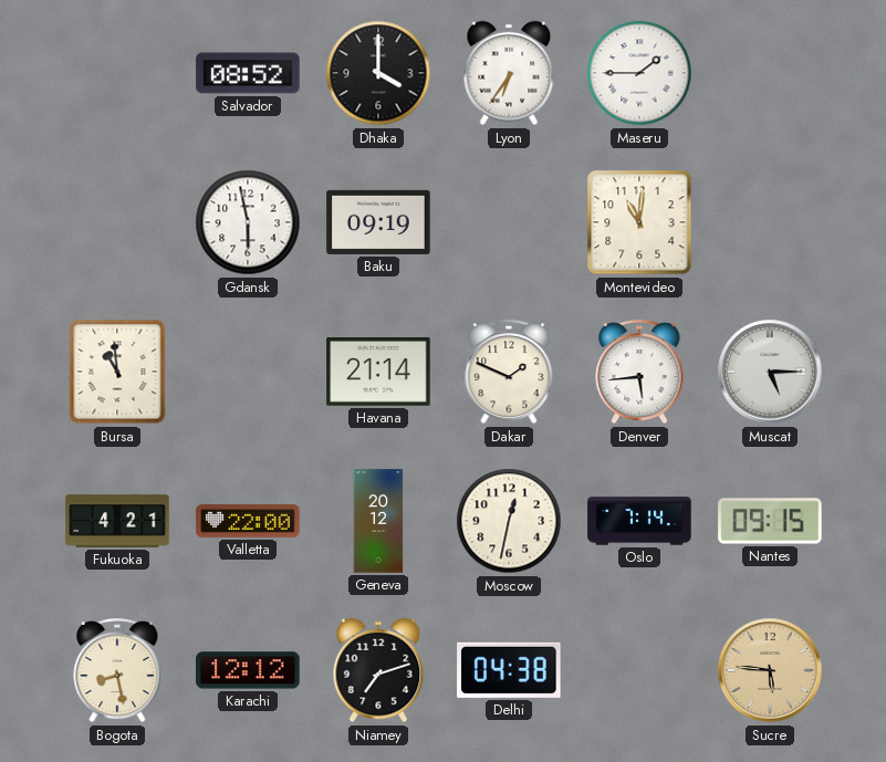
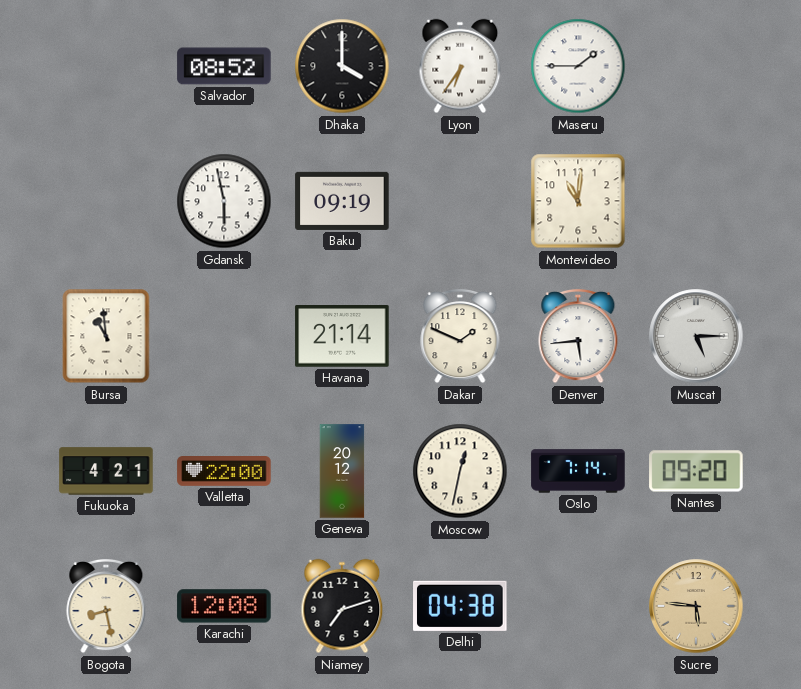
Nantes: 09:15 -> 09:20 (696, 471)
Karachi: 12:12 -> 12:08 (224, 606)
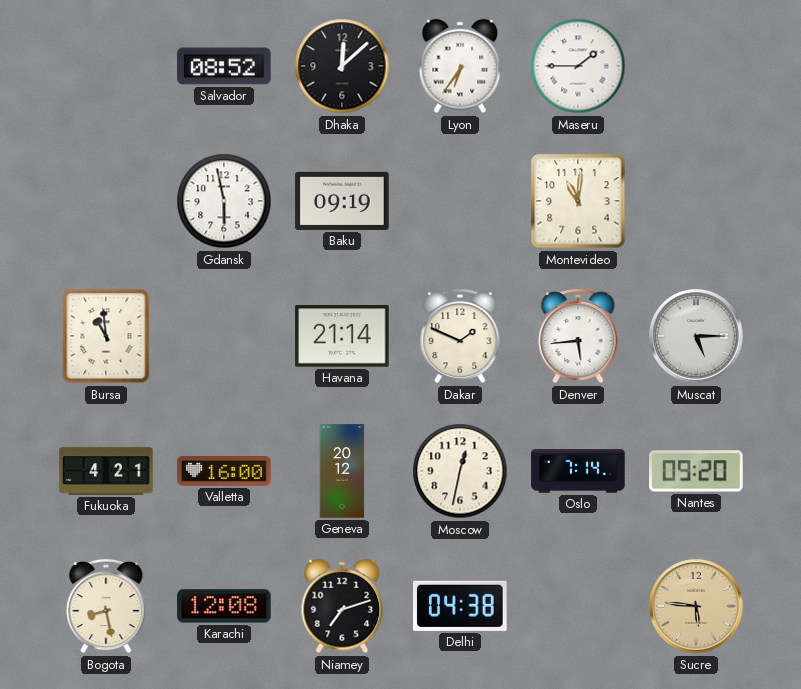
Dhaka: 4:00 -> 12:08 (342, 66)
Valletta: 22:00 -> 16:00 (224, 472)
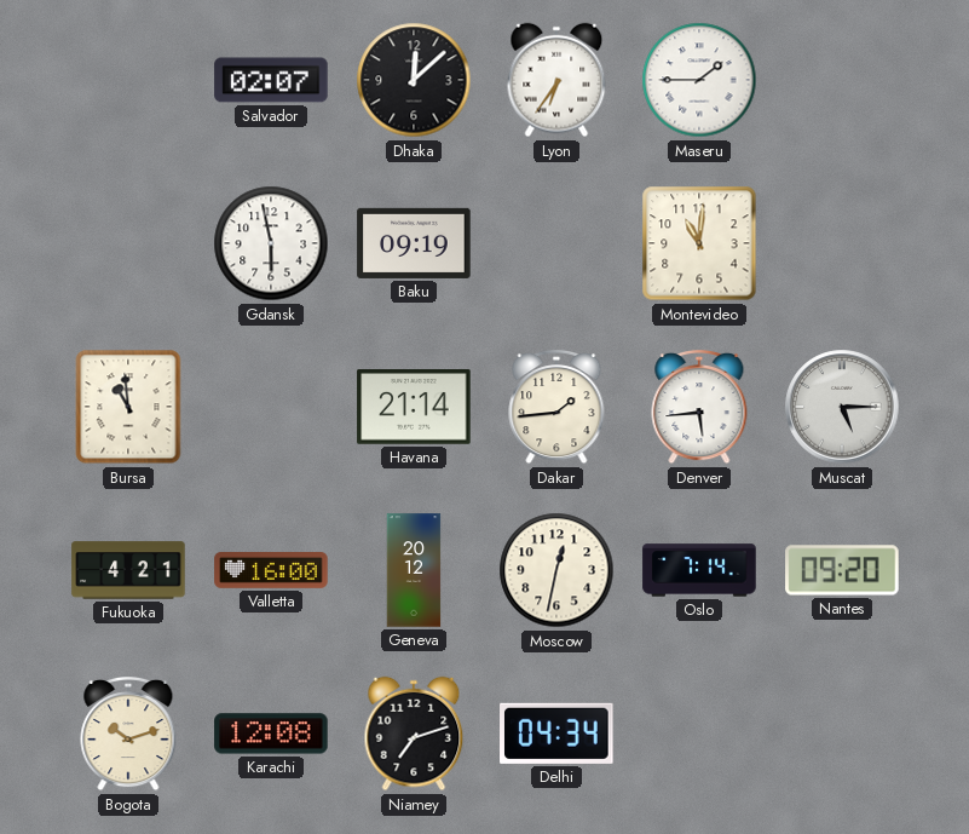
Salvador: 08:52 -> 02:07 (271, 80)
Dakar: 1:49 -> 1:44 (556, 407)
Bogota: 8:28 -> 10:12 (128, 734)
Delhi: 04:38 -> 04:34 (556, 734)
Sucre: 5:46 -> none (696, 606)
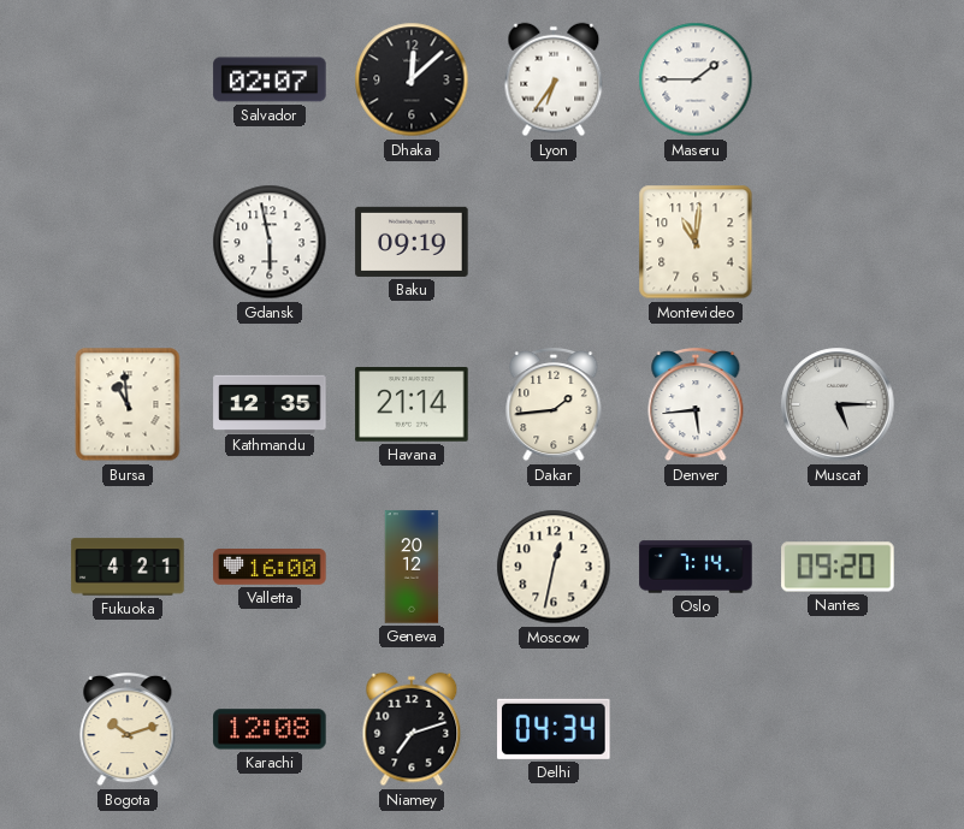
Kathmandu: none -> 12:35 (270, 403)
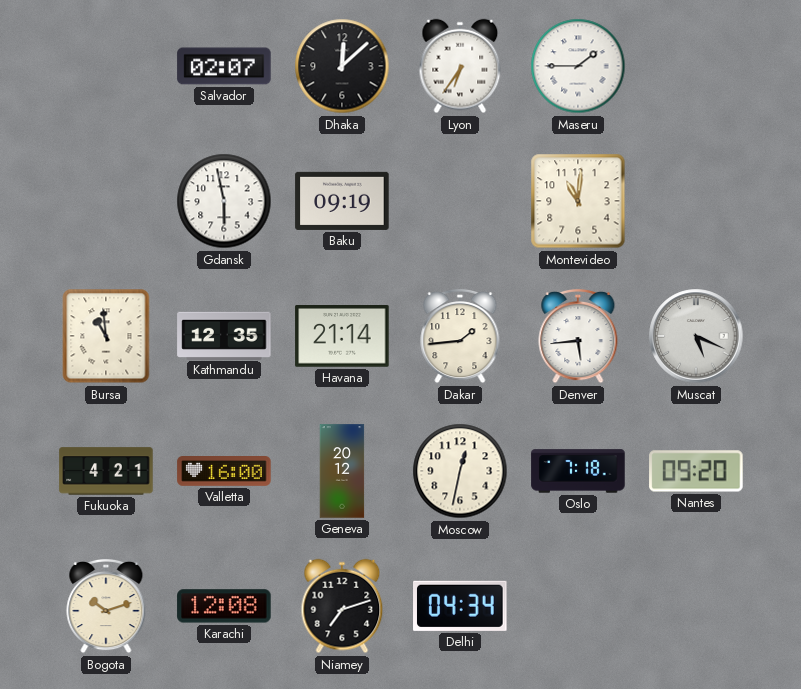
Muscat: 5:15 -> 5:19 (696, 336)
Oslo: 7:14 -> 7:18 (578, 471)
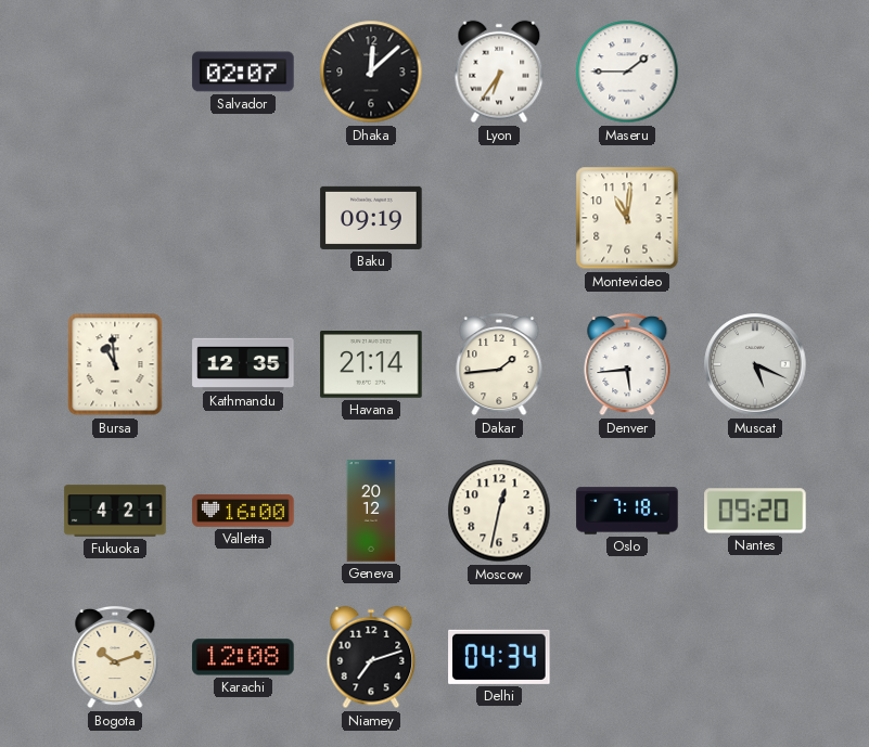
Gdansk: 5:58 -> none (224, 201)
